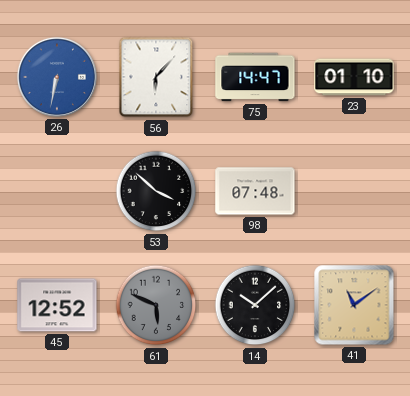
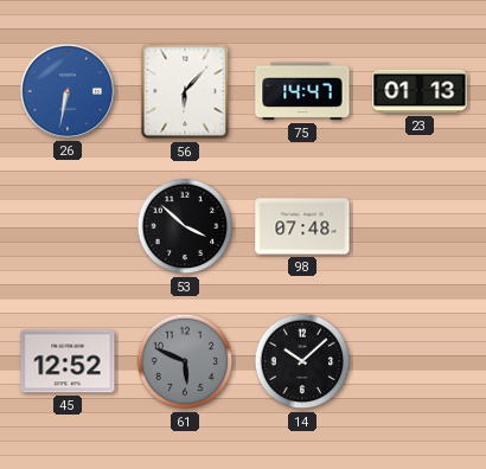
23: 01:10 -> 01:13 (420, 91)
41: 11:09 -> none (354, 305)
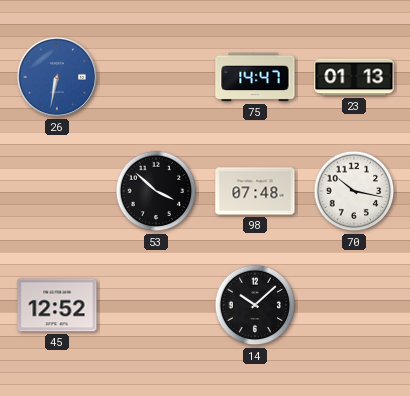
56: 6:07 -> none (185, 91)
70: none -> 10:17 (354, 191)
61: 5:49 -> none (185, 361)
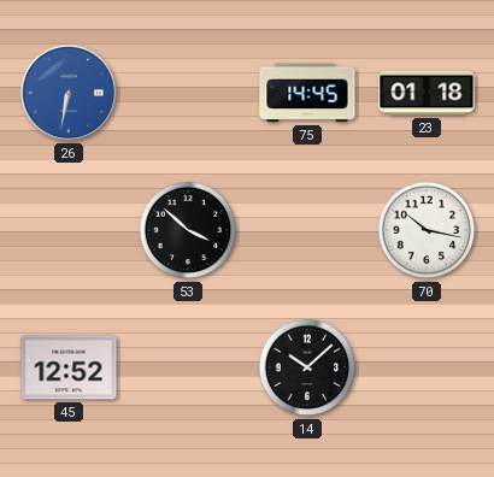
75: 14:47 -> 14:45 (307, 93)
23: 01:13 -> 01:18 (427, 93)
98: 07:48 -> none (255, 191)
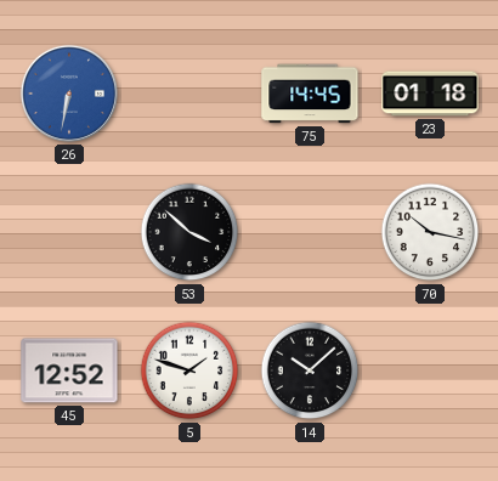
5: none -> 1:48 (189, 370)
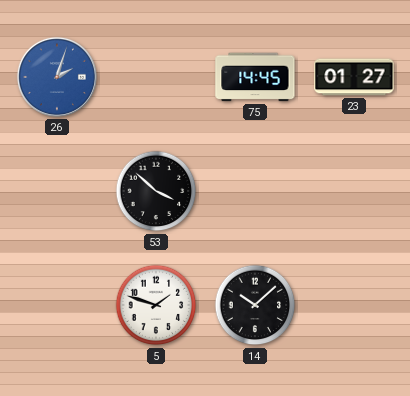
26: 6:32 -> 2:03 (57, 77)
23: 01:18 -> 01:27 (354, 77)
70: 10:17 -> none (430, 232)
45: 12:52 -> none (69, 370)
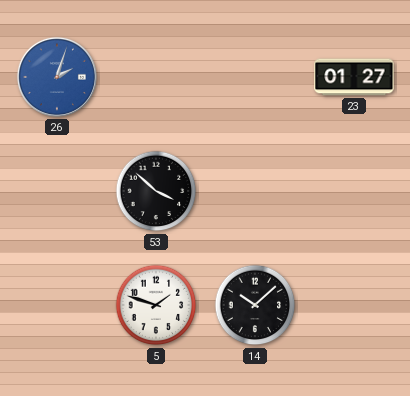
75: 14:45 -> none (255, 77)
